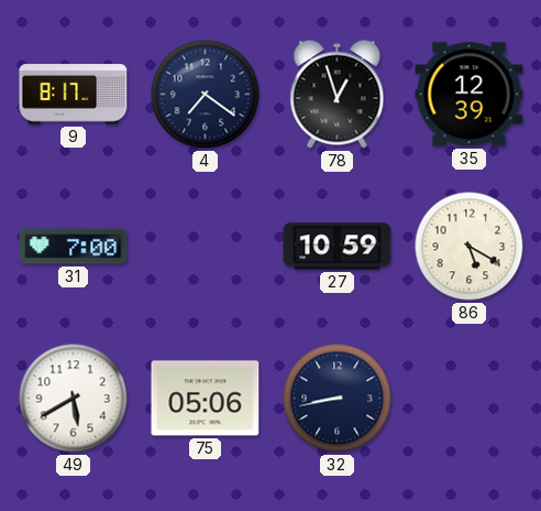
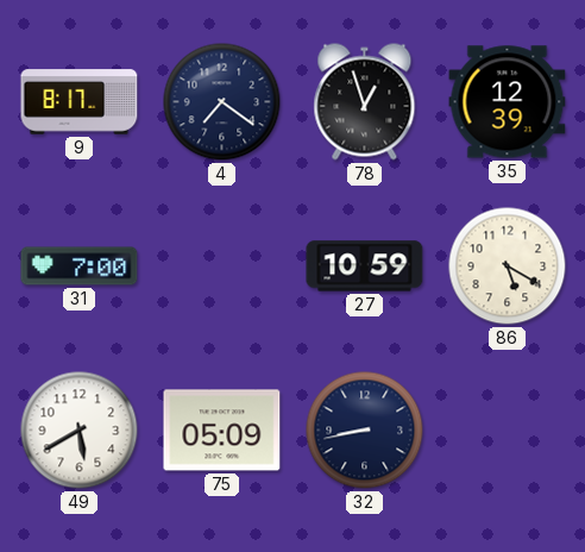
75: 05:06 -> 05:09 (222, 431)
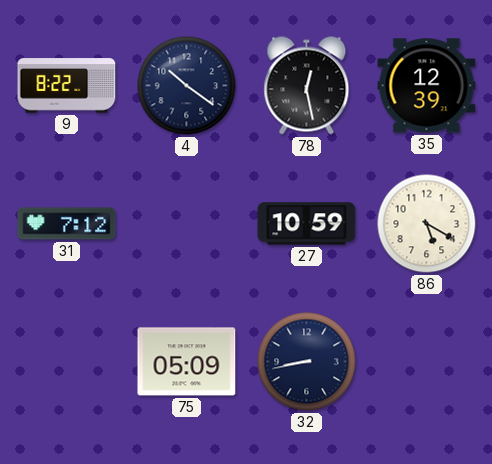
9: 8:17 -> 8:22 (67, 86)
4: 7:21 -> 10:21 (187, 86)
78: 12:57 -> 12:28 (307, 86)
31: 7:00 -> 7:12 (67, 224)
49: 5:40 -> none (80, 431)
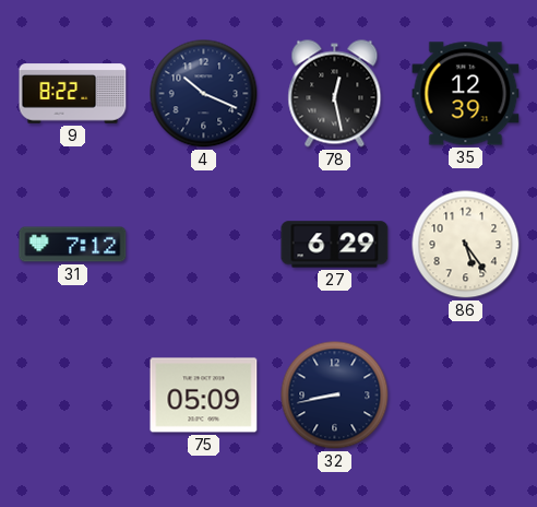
4: 10:21 -> 10:19 (204, 94)
27: 10:59 -> 6:29 (335, 245)
86: 5:20 -> 5:24 (466, 245)
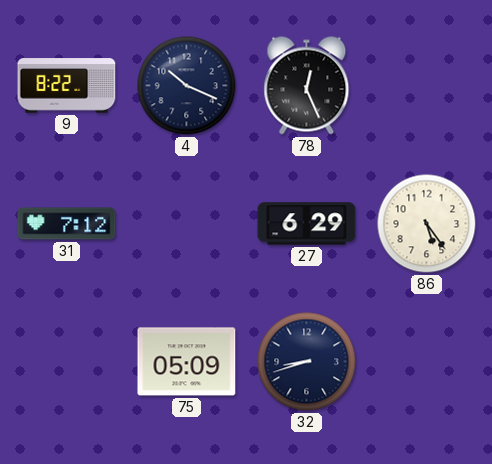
78: 12:28 -> 12:26 (307, 86)
35: 12:39 -> none (466, 94)
32: 8:43 -> 8:42 (307, 362)
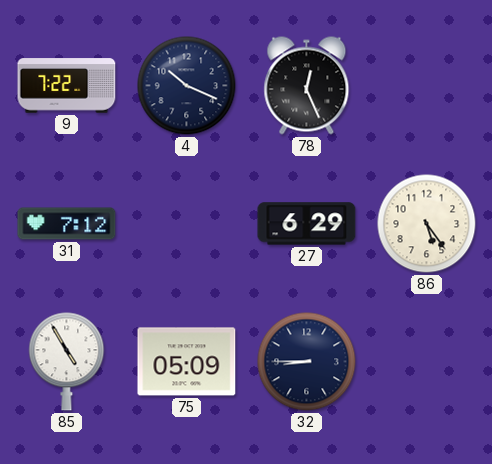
9: 8:22 -> 7:22 (67, 86)
85: none -> 4:55 (67, 362)
32: 8:42 -> 8:45 (307, 362)
